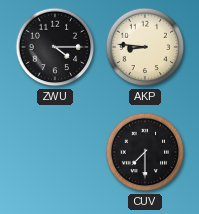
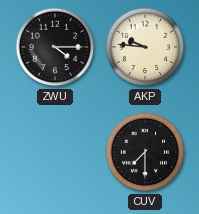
AKP: 8:46 -> 9:46 (145, 47)
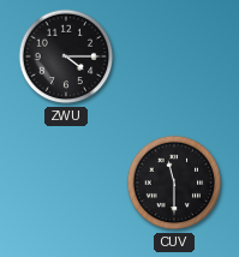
AKP: 9:46 -> none (145, 47)
CUV: 7:30 -> 11:30 (174, 183)
